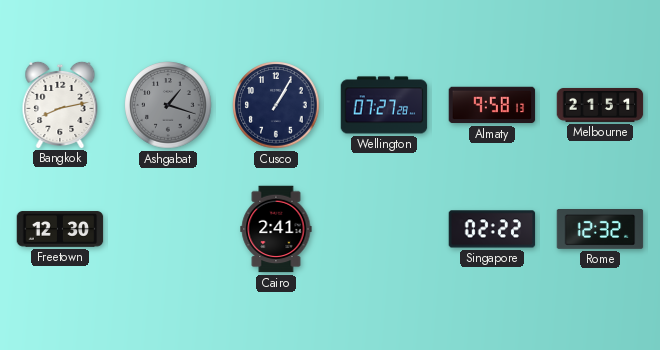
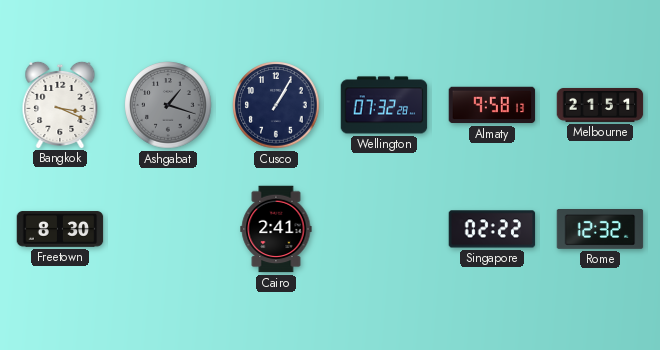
Bangkok: 8:13 -> 3:19 (60, 104)
Wellington: 07:27 -> 07:32 (384, 105)
Freetown: 12:30 -> 8:30 (60, 229)
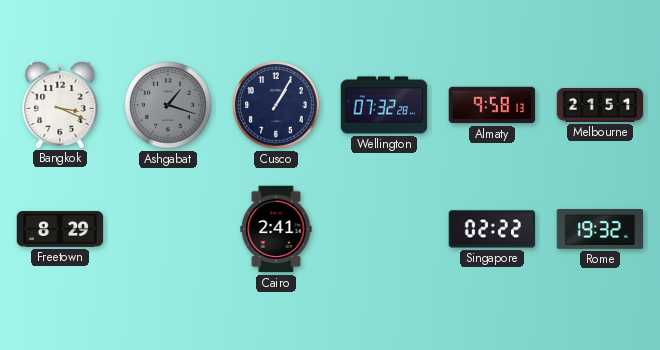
Freetown: 8:30 -> 8:29 (60, 229)
Rome: 12:32 -> 19:32 (600, 229)
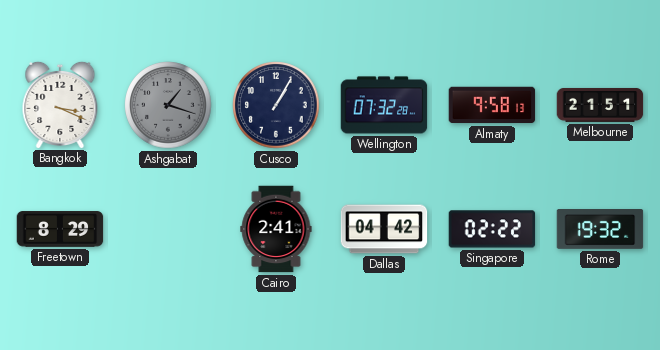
Dallas: none -> 04:42 (384, 229)
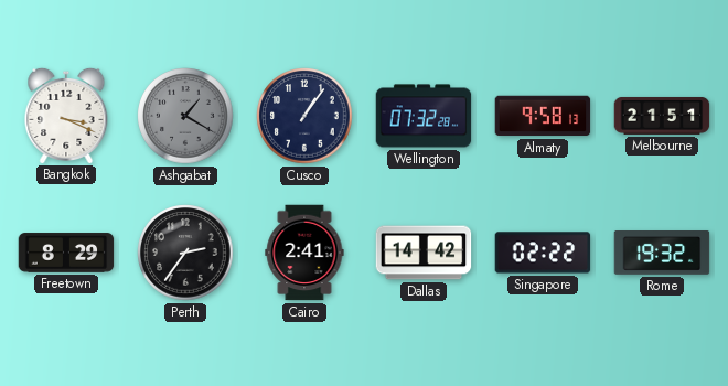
Ashgabat: 1:18 -> 1:20 (185, 116)
Cusco: 1:05 -> 1:06 (304, 116)
Perth: none -> 2:36 (185, 253)
Dallas: 04:42 -> 14:42 (424, 253)
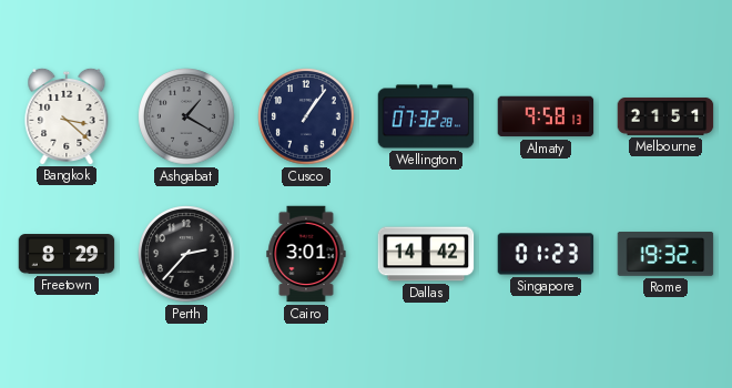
Bangkok: 3:19 -> 3:22 (67, 115)
Perth: 2:36 -> 2:37 (186, 254)
Cairo: 2:41 -> 3:01 (306, 254)
Singapore: 02:22 -> 01:23 (546, 254)
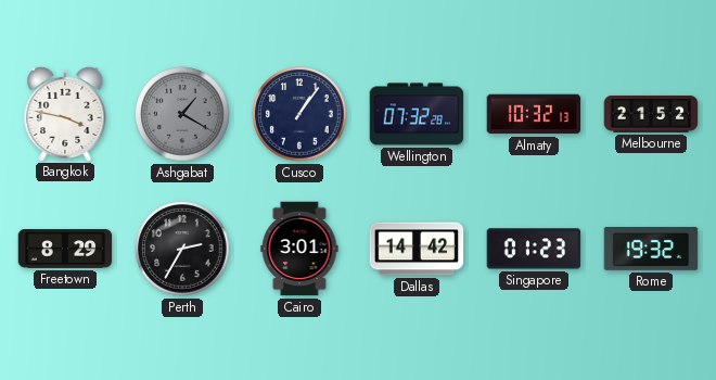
Bangkok: 3:22 -> 3:47 (65, 113)
Almaty: 9:58 -> 10:32 (534, 114)
Melbourne: 21:51 -> 21:52 (651, 114)
Perth: 2:37 -> 2:35 (182, 249)
